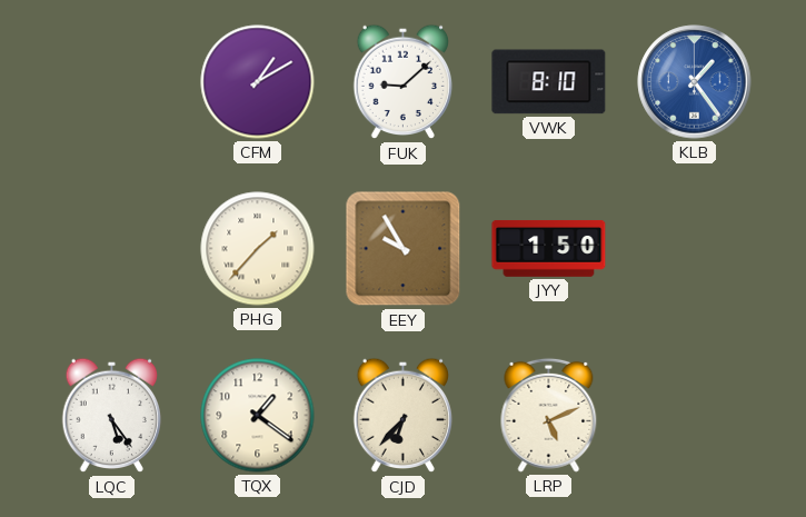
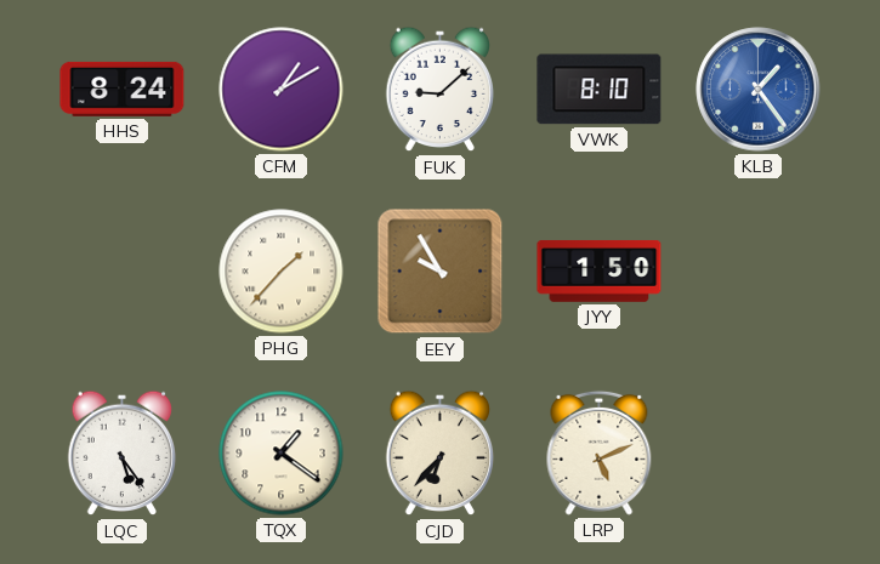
HHS: none -> 8:24 (123, 89)
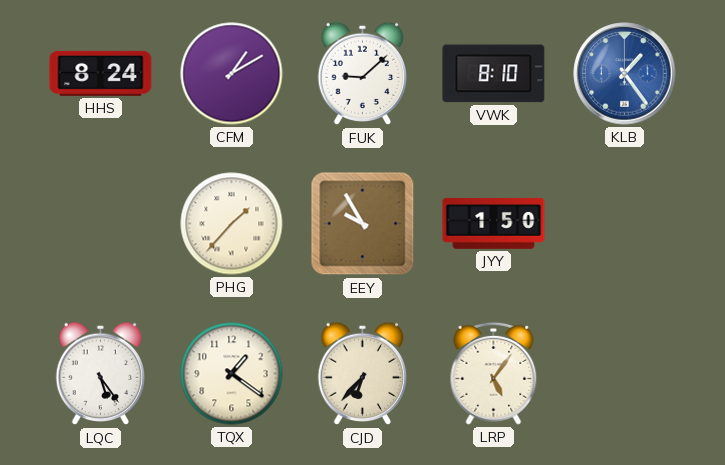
LRP: 5:11 -> 5:06 (494, 373)
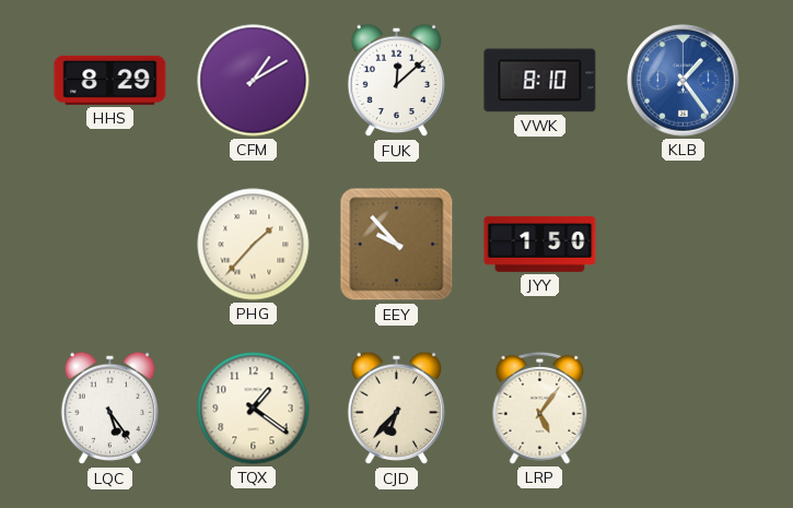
HHS: 8:24 -> 8:29 (110, 80)
FUK: 9:08 -> 12:08 (397, 81)
EEY: 9:55 -> 9:53 (397, 245)
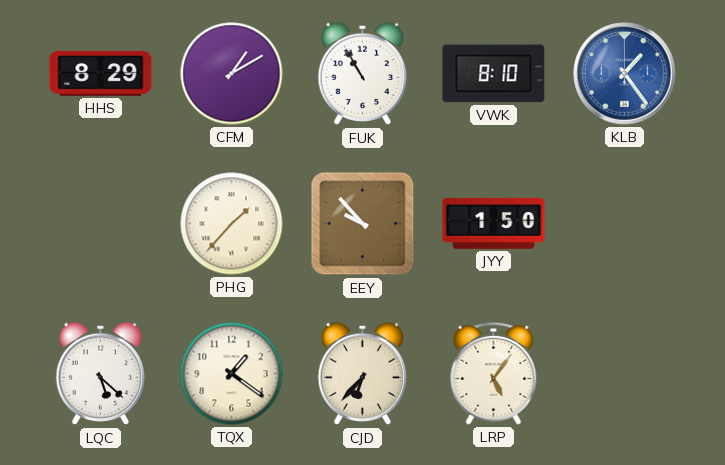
FUK: 12:08 -> 10:55 (363, 74)
LQC: 5:24 -> 5:22 (101, 374)
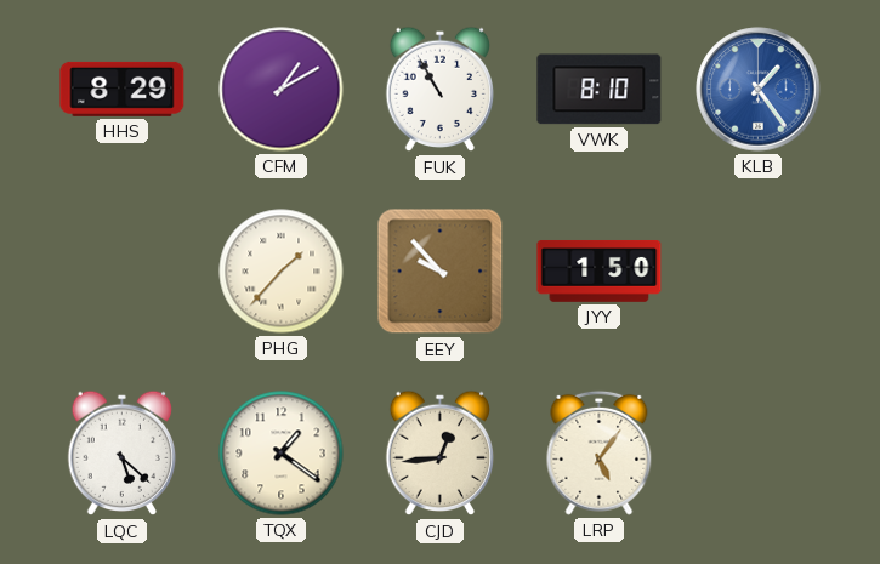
CJD: 6:37 -> 12:44 (441, 454)
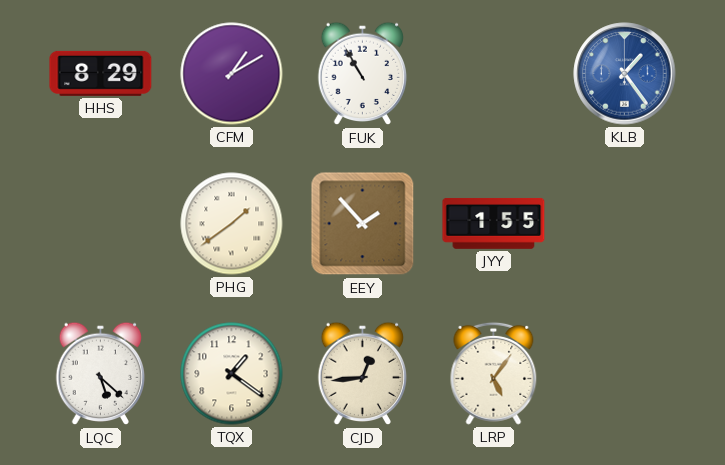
VWK: 8:10 -> none (600, 90)
PHG: 1:37 -> 1:39 (232, 224)
EEY: 9:53 -> 1:53 (363, 224)
JYY: 1:50 -> 1:55 (494, 223)
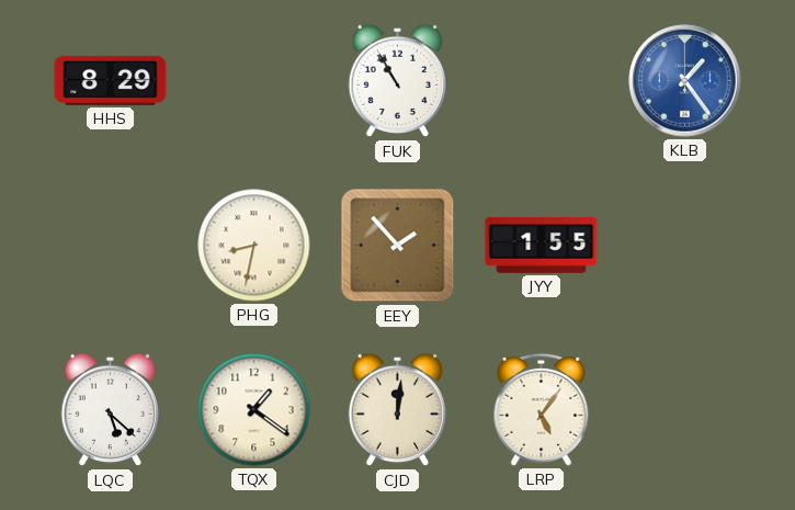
CFM: 1:10 -> none (232, 74)
PHG: 1:39 -> 8:32 (254, 246)
CJD: 12:44 -> 12:01 (398, 410)
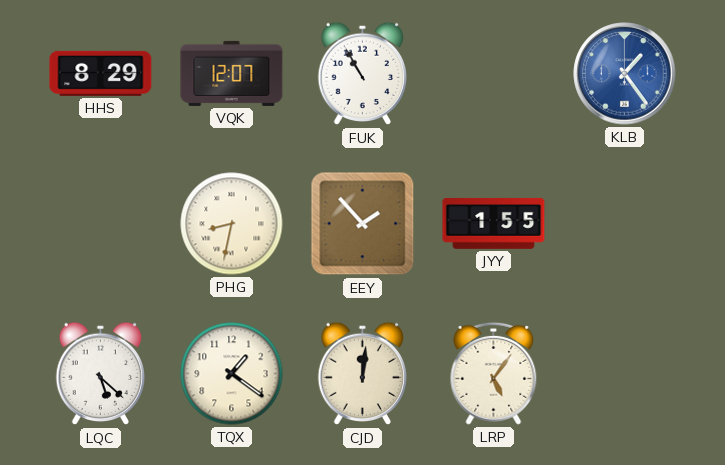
VQK: none -> 12:07 (232, 73)
